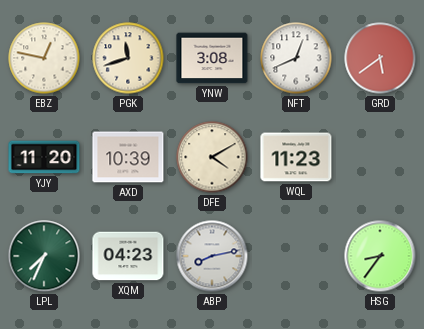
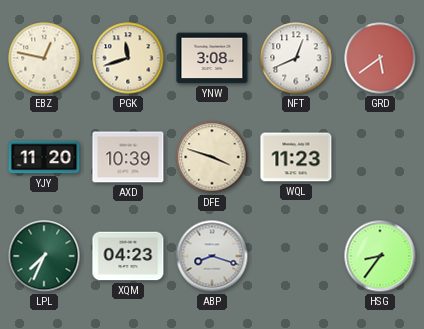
DFE: 4:10 -> 3:48 (212, 157)
ABP: 8:13 -> 8:18 (212, 256)
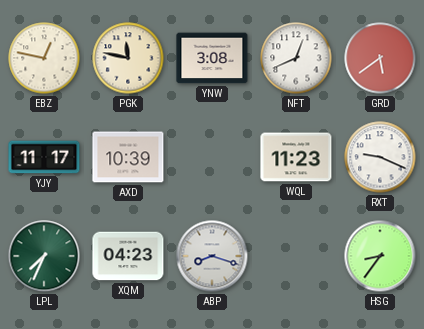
PGK: 11:42 -> 11:47 (128, 58)
YJY: 11:20 -> 11:17 (44, 157)
DFE: 3:48 -> none (212, 157)
RXT: none -> 9:19 (380, 157)
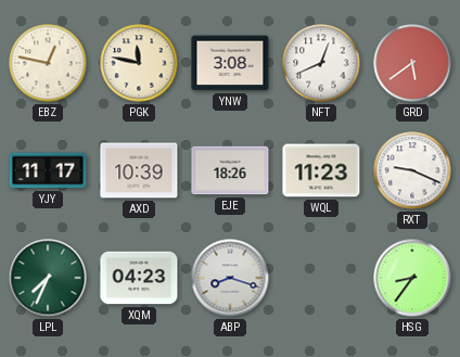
EJE: none -> 18:26 (230, 170)
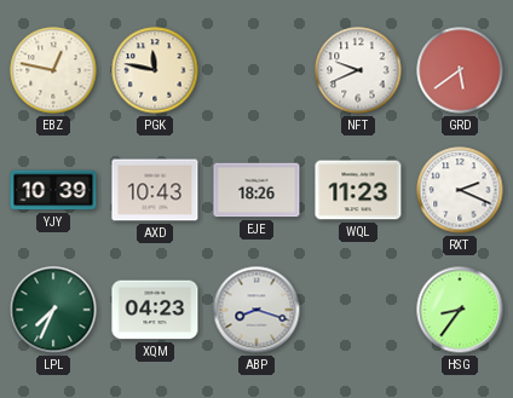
YNW: 3:08 -> none (230, 63)
NFT: 12:41 -> 9:41 (358, 70)
YJY: 11:17 -> 10:39 (53, 190)
AXD: 10:39 -> 10:43 (155, 190)
RXT: 9:19 -> 2:19 (460, 190)
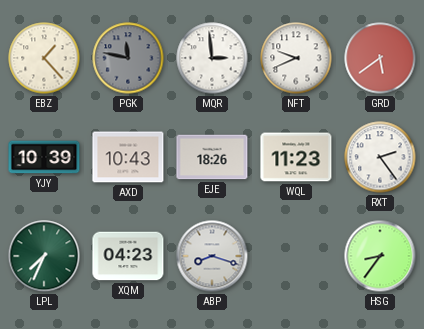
EBZ: 12:47 -> 1:23 (44, 58)
PGK dial: cream -> grey (128, 58)
MQR: none -> 2:59 (212, 58)
RXT: 2:19 -> 2:24 (380, 157)
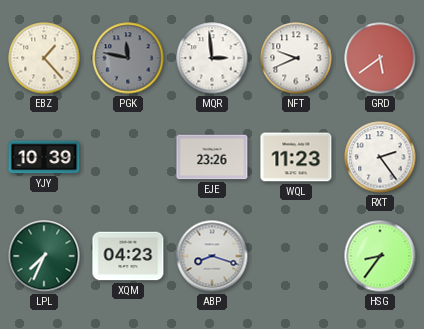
AXD: 10:43 -> none (128, 157)
EJE: 18:26 -> 23:26 (212, 157)
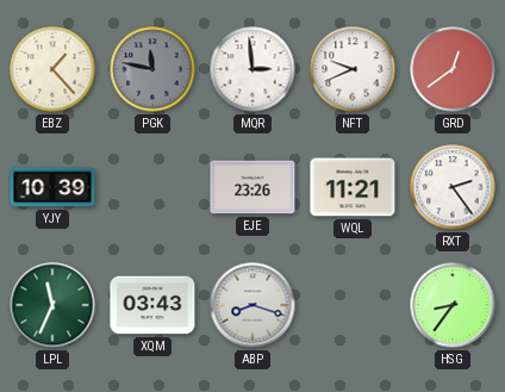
GRD: 5:39 -> 12:39 (453, 69)
WQL: 11:23 -> 11:21 (353, 187)
LPL: 7:34 -> 11:34 (52, 305)
XQM: 04:23 -> 03:43 (152, 305)
